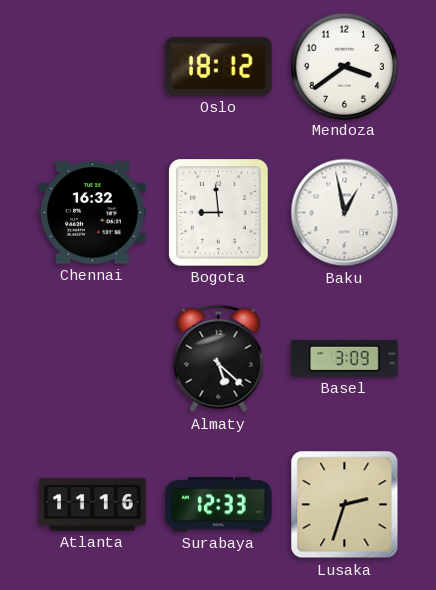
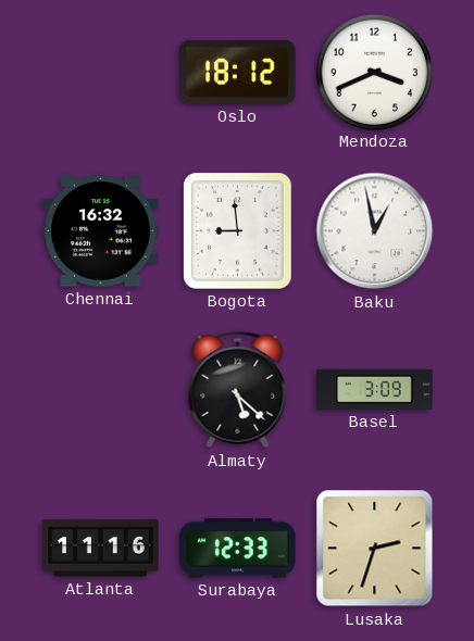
Mendoza: 3:39 -> 3:41 (374, 72)
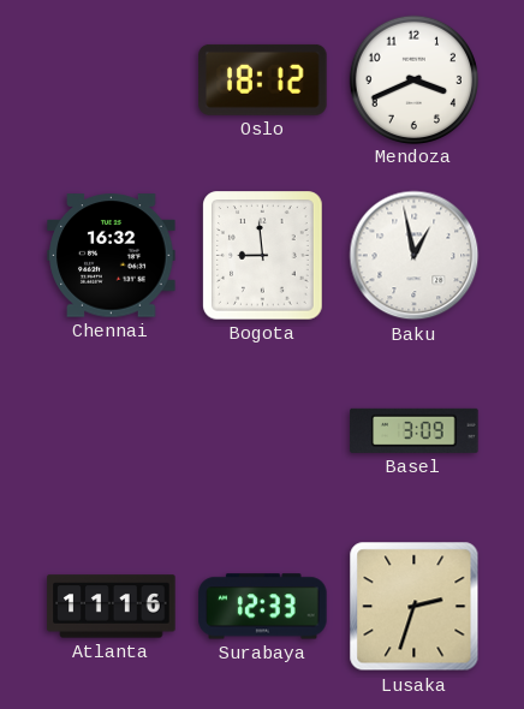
Almaty: 5:22 -> none (238, 390)
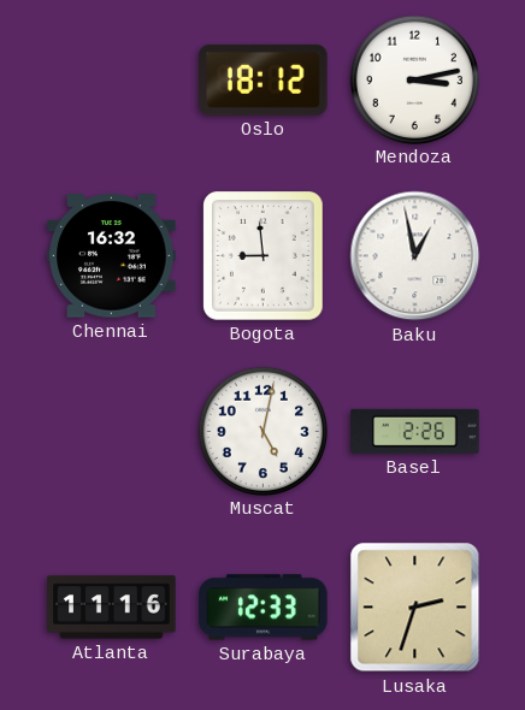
Mendoza: 3:41 -> 3:13 (414, 79)
Muscat: none -> 5:02 (262, 431)
Basel: 3:09 -> 2:26 (415, 431)
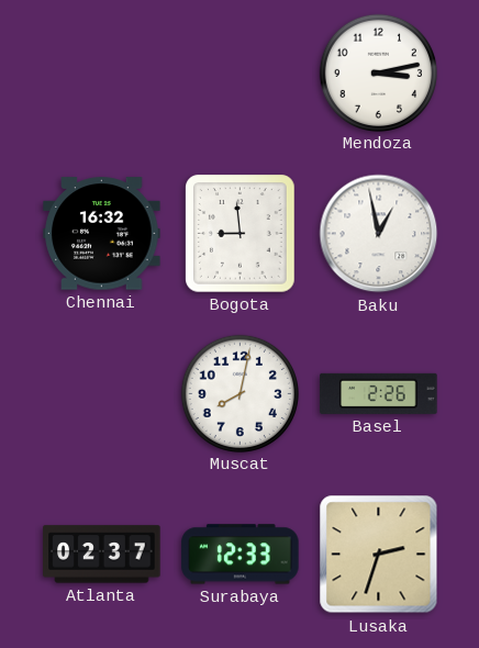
Oslo: 18:12 -> none (264, 79)
Muscat: 5:02 -> 8:02 (239, 393)
Atlanta: 11:16 -> 02:37 (102, 555)
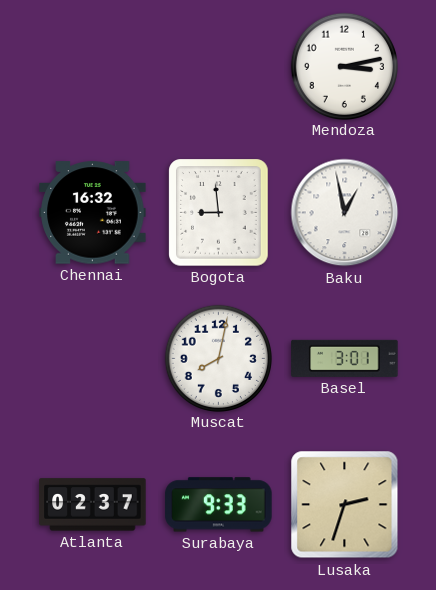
Basel: 2:26 -> 3:01 (345, 358)
Surabaya: 12:33 -> 9:33 (219, 505)
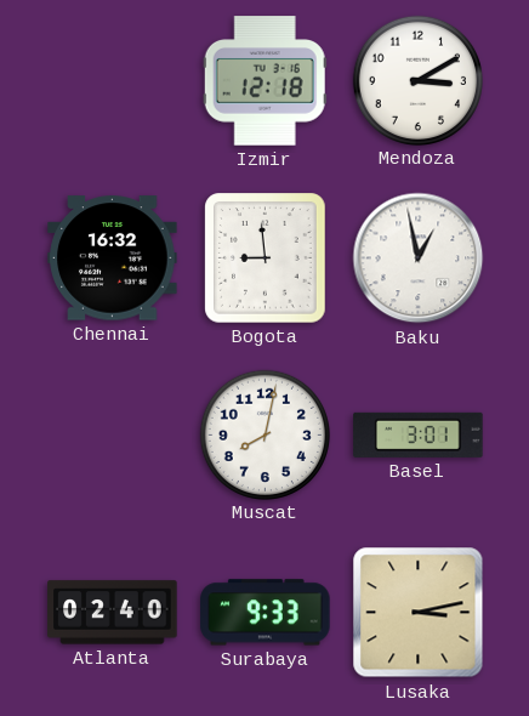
Izmir: none -> 12:18 (264, 81)
Mendoza: 3:13 -> 3:10 (417, 80)
Atlanta: 02:37 -> 02:40 (113, 613)
Lusaka: 2:33 -> 3:13 (419, 613)
